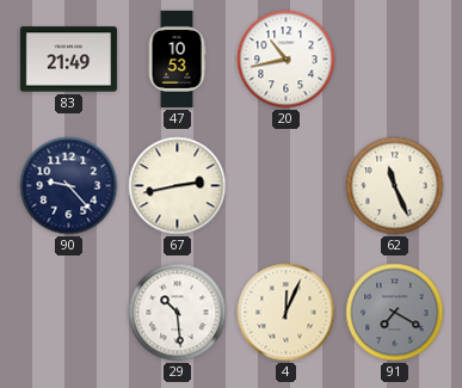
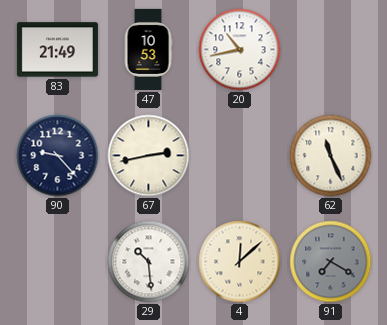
4: 12:04 -> 12:08 (240, 262)
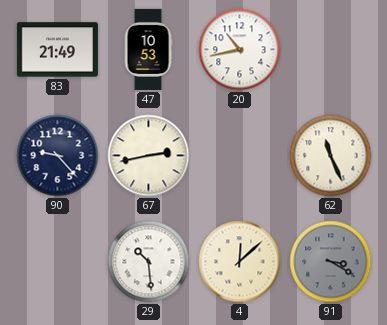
91: 7:20 -> 3:20 (331, 262)
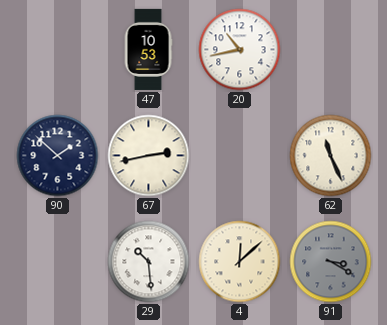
83: 21:49 -> none (57, 50)
90: 9:23 -> 1:52 (58, 156)
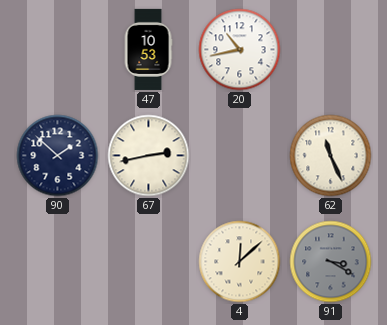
29: 10:29 -> none (149, 262)
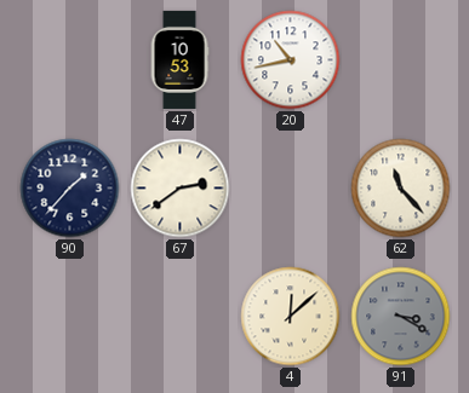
90: 1:52 -> 1:37 (70, 189)
67: 2:43 -> 2:39 (181, 189)
62: 11:26 -> 11:23 (401, 189)
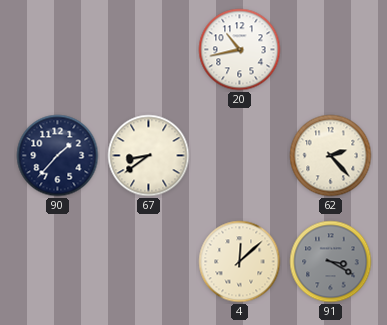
47: 10:53 -> none (179, 59)
67: 2:39 -> 8:39 (149, 156)
62: 11:23 -> 2:23 (331, 156)
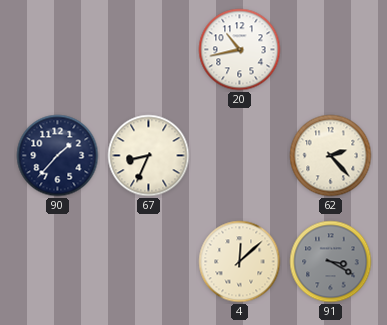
67: 8:39 -> 8:34 (149, 156)
